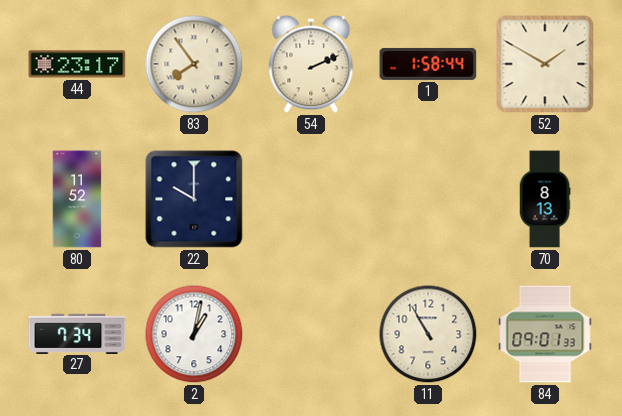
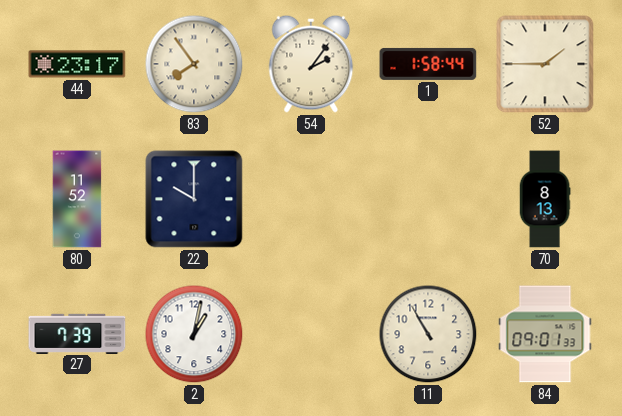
54: 2:11 -> 2:06 (311, 64)
52: 1:50 -> 1:45 (545, 64)
27: 7:34 -> 7:39 (77, 333)
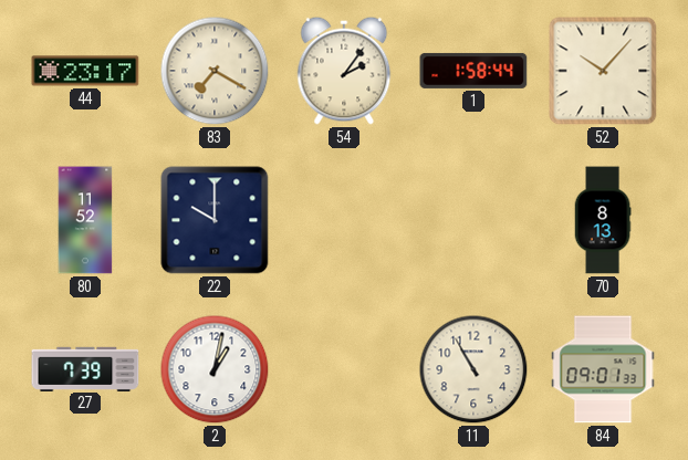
83: 7:54 -> 7:20 (215, 71)
52: 1:45 -> 10:07 (603, 71)
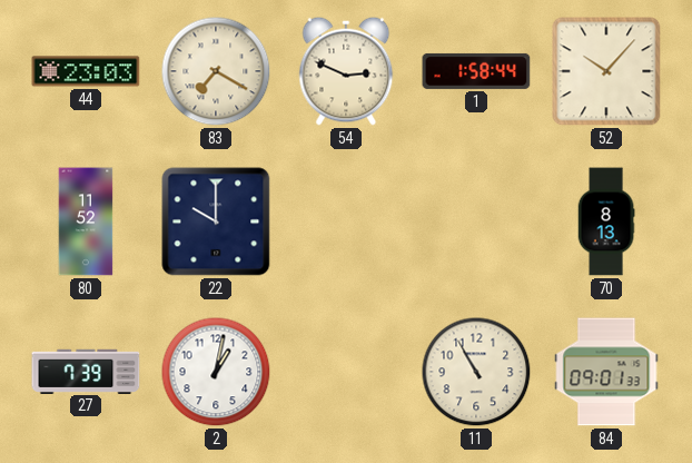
44: 23:17 -> 23:03 (86, 71)
54: 2:06 -> 2:49 (346, 71)
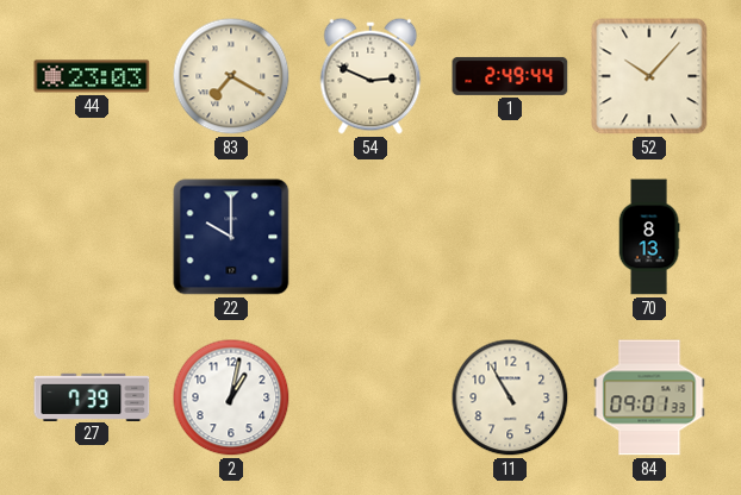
1: 1:58 -> 2:49 (510, 76)
80: 11:52 -> none (86, 221)
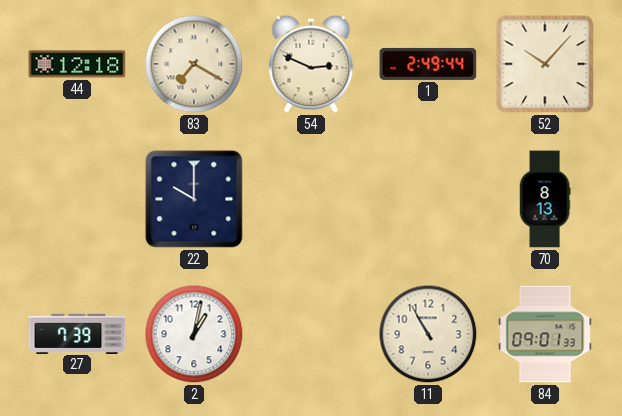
44: 23:03 -> 12:18 (77, 64)
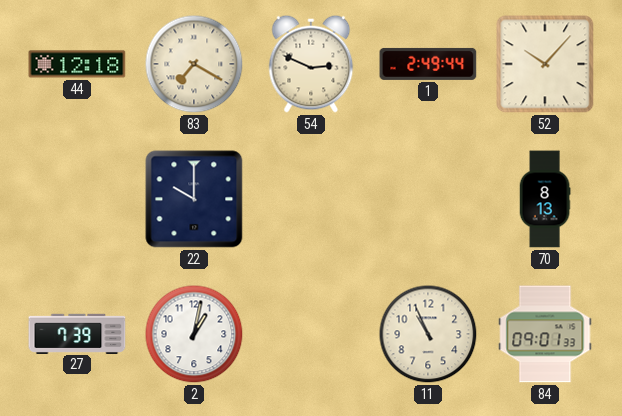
11: 10:55 -> 10:56 (428, 334)
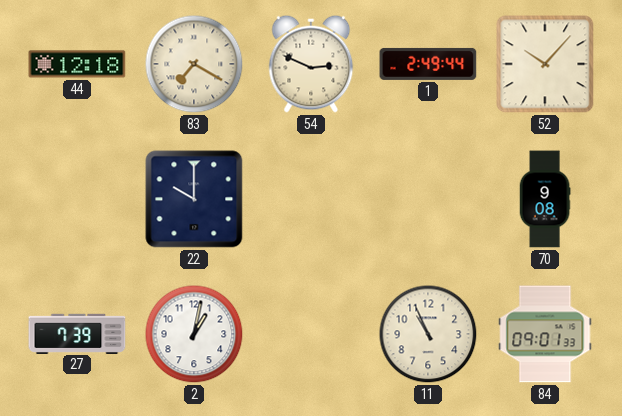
70: 8:13 -> 9:08 (545, 199)
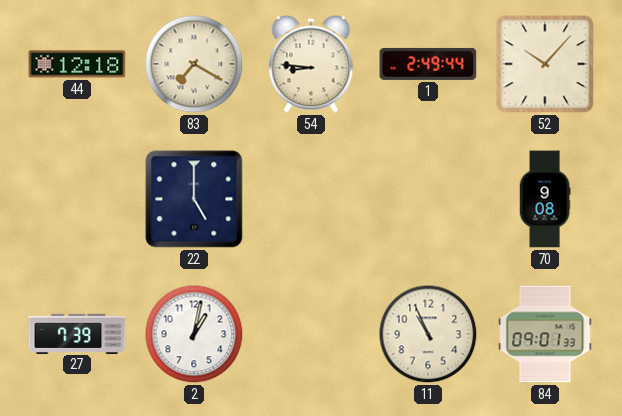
54: 2:49 -> 8:46 (311, 64)
22: 10:00 -> 5:00 (194, 199)
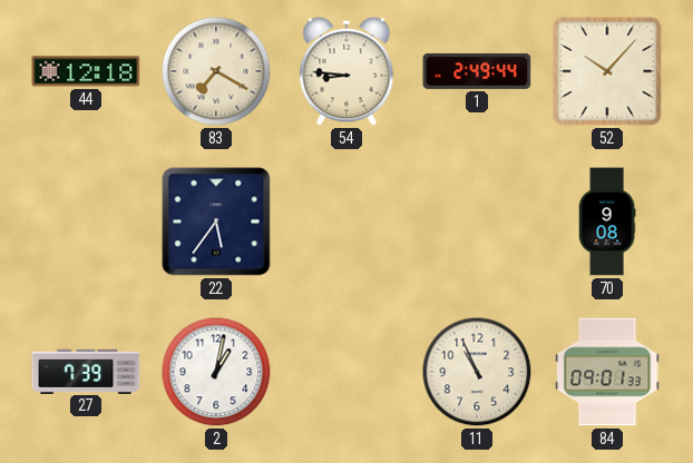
22: 5:00 -> 5:36 (216, 221)
